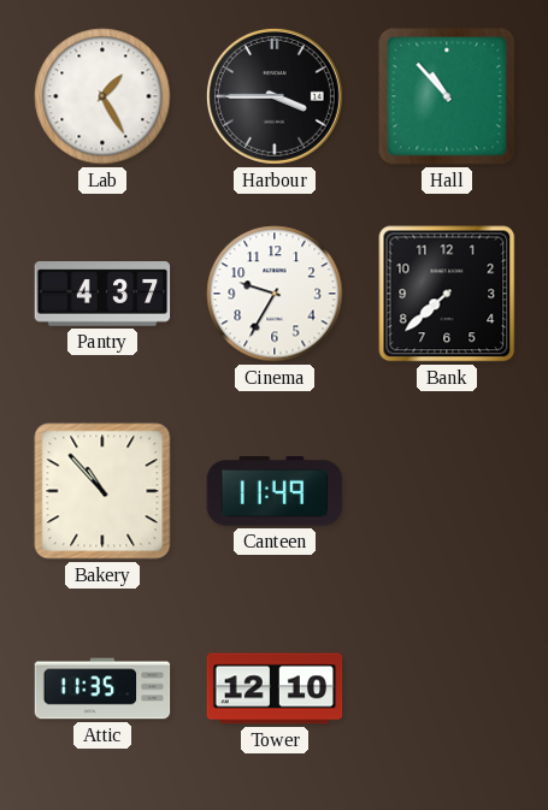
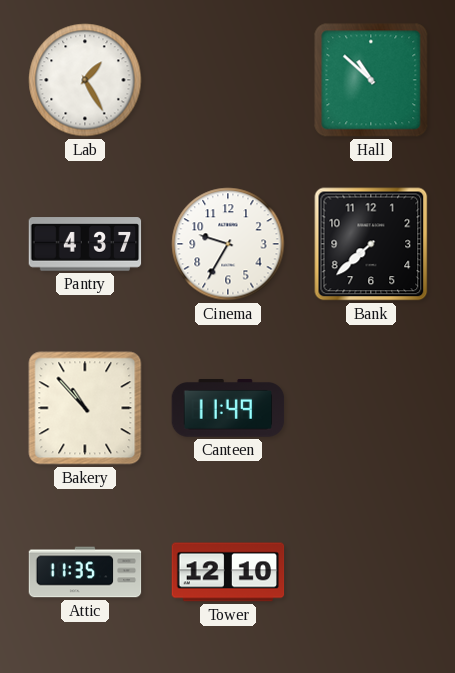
Harbour: 3:45 -> none (275, 96)
Hall: 10:53 -> 10:52 (371, 80)
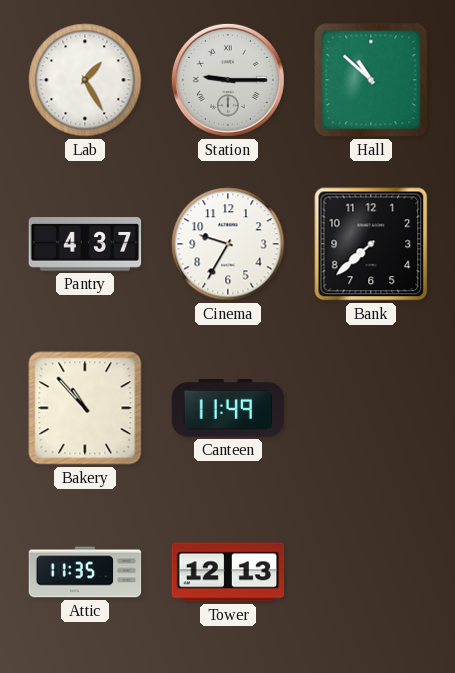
Station: none -> 9:15 (228, 80)
Tower: 12:10 -> 12:13 (228, 572)
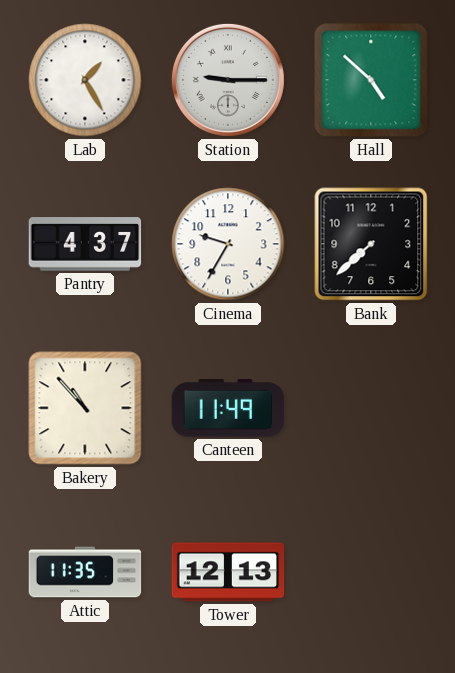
Hall: 10:52 -> 4:52 (371, 80)
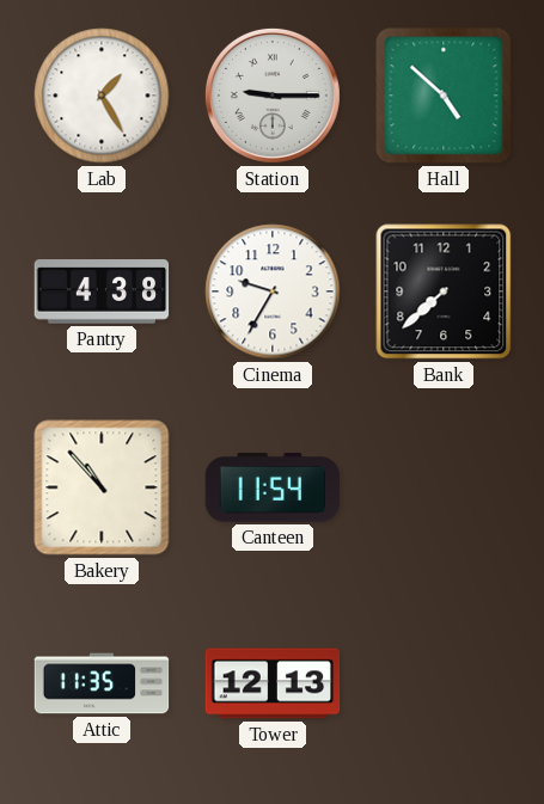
Pantry: 4:37 -> 4:38 (102, 291)
Canteen: 11:49 -> 11:54 (273, 487)
